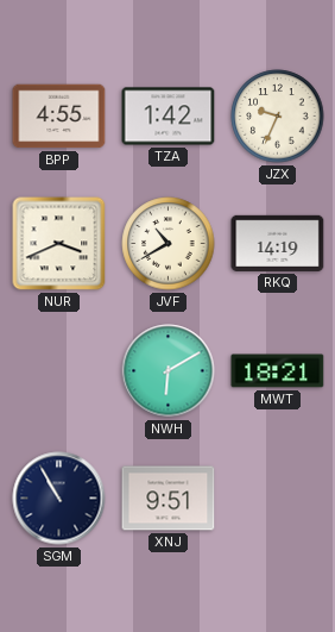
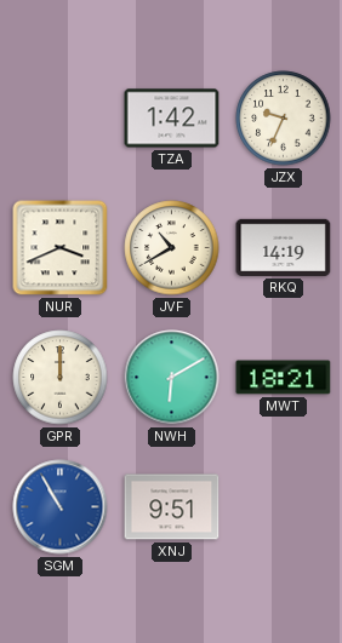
BPP: 4:55 -> none (59, 117)
GPR: none -> 12:00 (61, 378)
SGM dial: navy -> blue (61, 507)
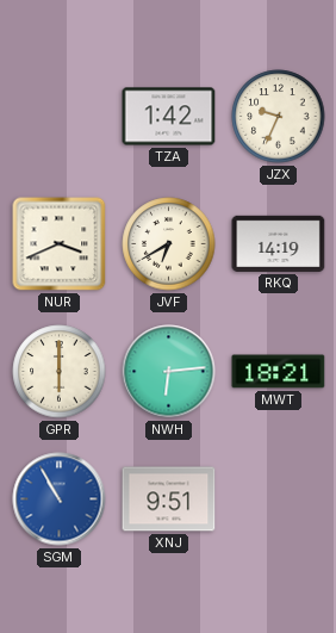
JVF: 10:40 -> 6:40 (169, 244)
GPR: 12:00 -> 6:00 (60, 372)
NWH: 6:10 -> 6:14 (169, 372)
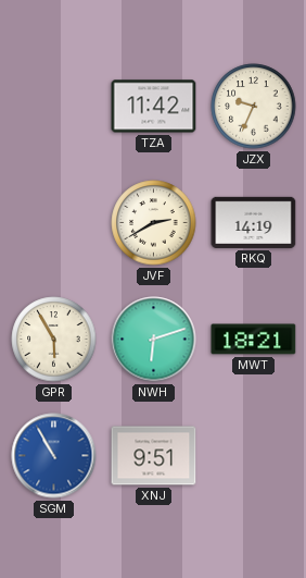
TZA: 1:42 -> 11:42 (154, 107)
NUR: 3:41 -> none (60, 244)
JVF: 6:40 -> 2:40 (154, 223)
GPR: 6:00 -> 5:55 (54, 340)
NWH: 6:14 -> 6:12 (154, 340)
